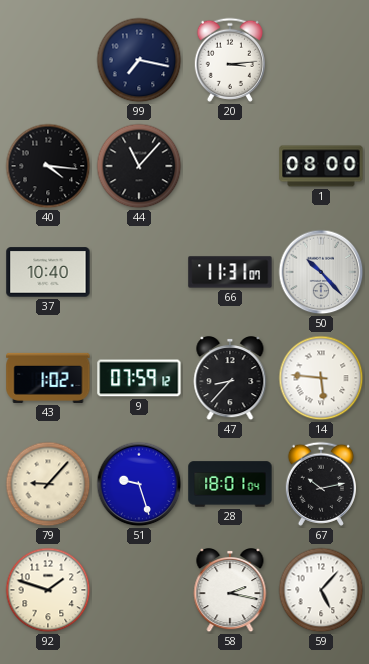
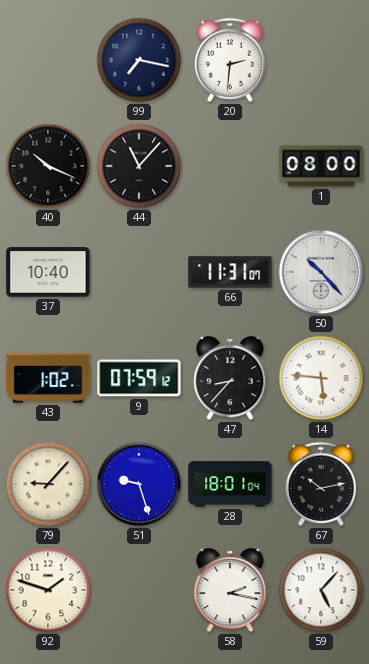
20: 3:14 -> 2:31 (230, 60)
40: 4:16 -> 10:19 (48, 166)
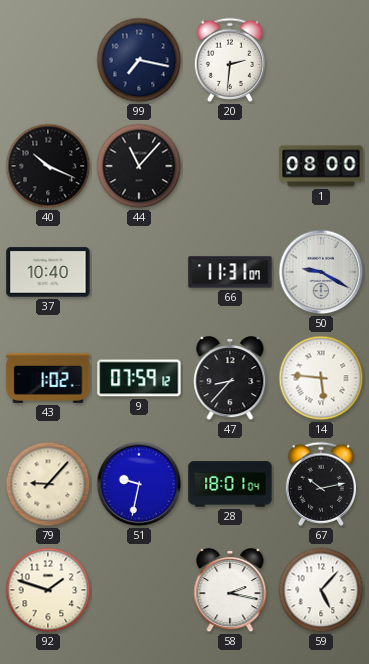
50: 10:23 -> 9:20 (321, 272)
51: 9:27 -> 9:32 (139, 484)
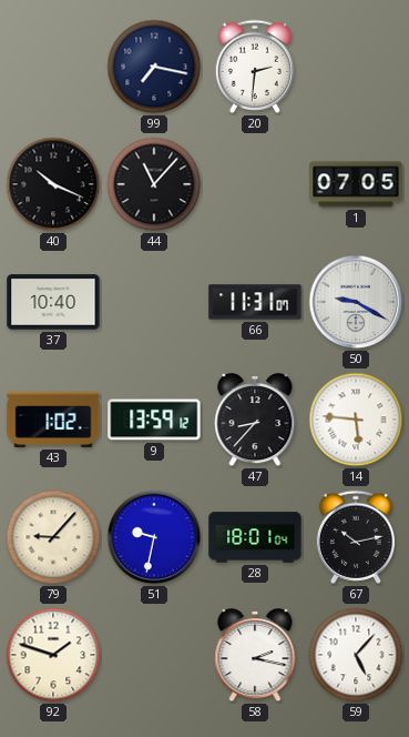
1: 08:00 -> 07:05 (356, 184)
9: 07:59 -> 13:59 (154, 420)
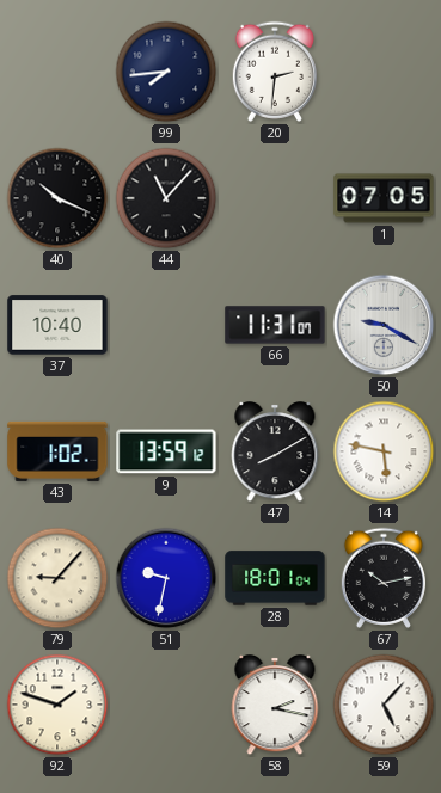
99: 7:17 -> 7:44 (166, 72)
47: 8:37 -> 8:10 (275, 453)
14: 5:46 -> 5:47 (384, 451)
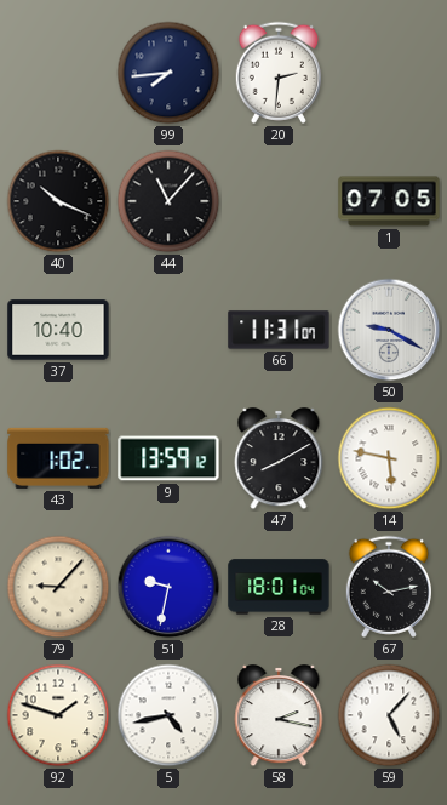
5: none -> 4:43 (168, 715)
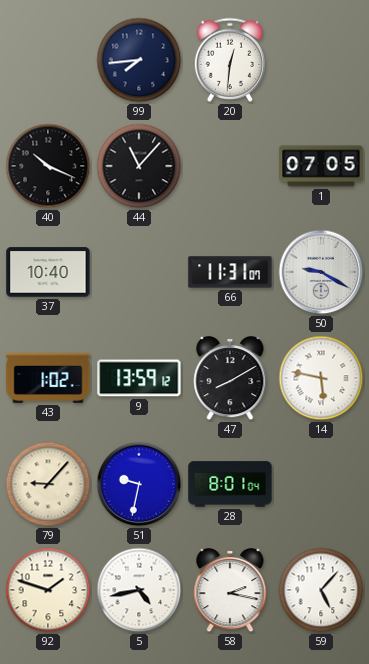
20: 2:31 -> 12:31 (230, 60)
28: 18:01 -> 8:01 (230, 484)
67: 10:13 -> none (389, 587)
